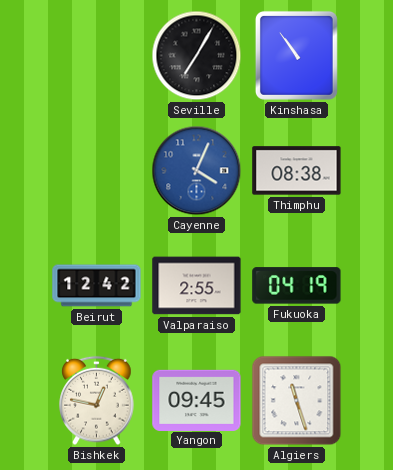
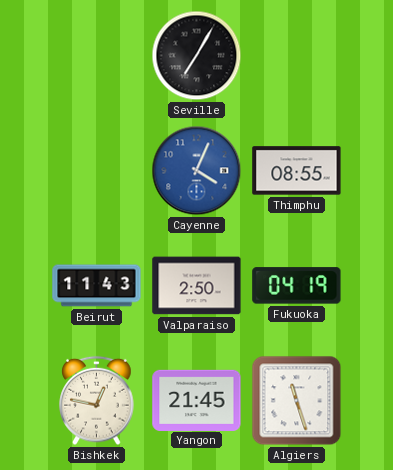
Kinshasa: 10:54 -> none (296, 55)
Thimphu: 08:38 -> 08:55 (297, 171)
Beirut: 12:42 -> 11:43 (97, 286)
Valparaiso: 2:55 -> 2:50 (197, 286)
Yangon: 09:45 -> 21:45 (197, 400)
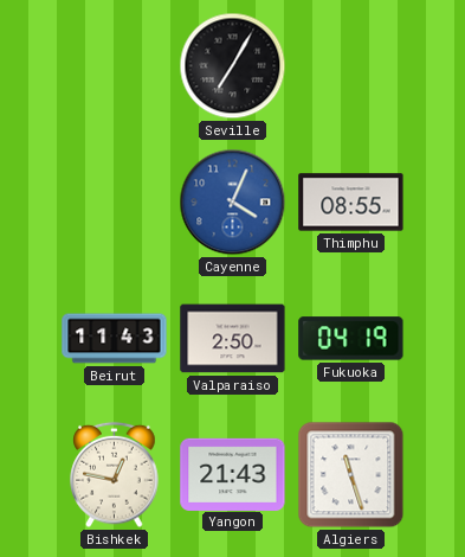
Yangon: 21:45 -> 21:43 (233, 474)
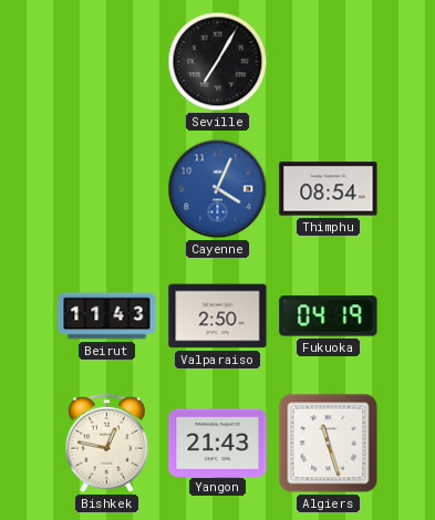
Thimphu: 08:55 -> 08:54 (329, 189)
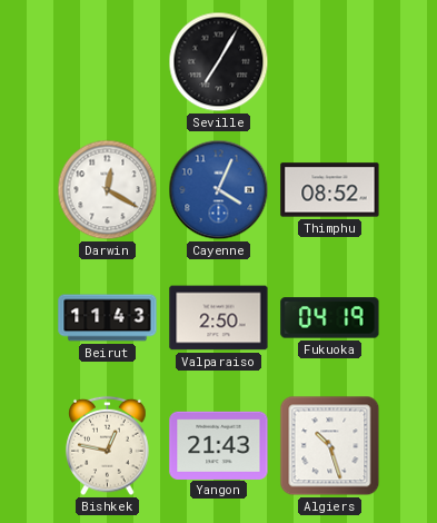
Darwin: none -> 12:20 (108, 190)
Thimphu: 08:54 -> 08:52 (330, 190)
Algiers: 11:27 -> 10:27 (330, 446)
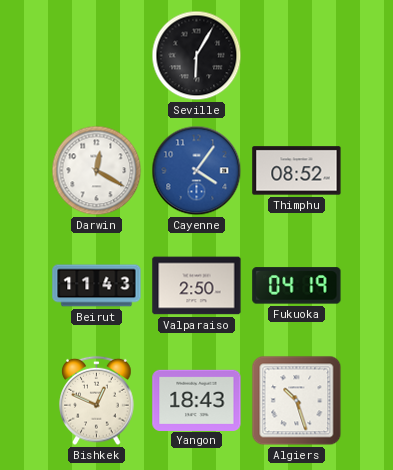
Seville: 7:05 -> 6:05 (197, 56)
Cayenne: 4:04 -> 4:06 (197, 171)
Bishkek: 12:47 -> 12:49 (97, 401)
Yangon: 21:43 -> 18:43 (197, 400)
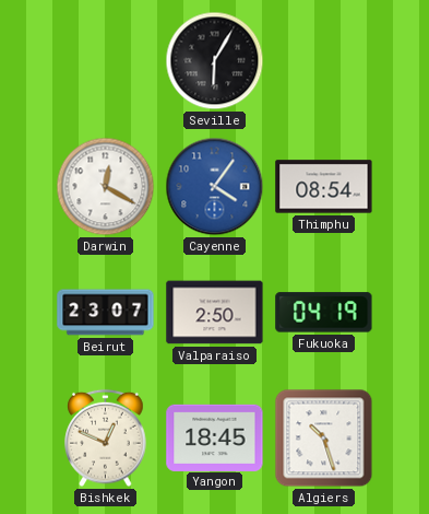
Thimphu: 08:52 -> 08:54 (324, 187)
Beirut: 11:43 -> 23:07 (106, 313)
Yangon: 18:43 -> 18:45 (215, 437)
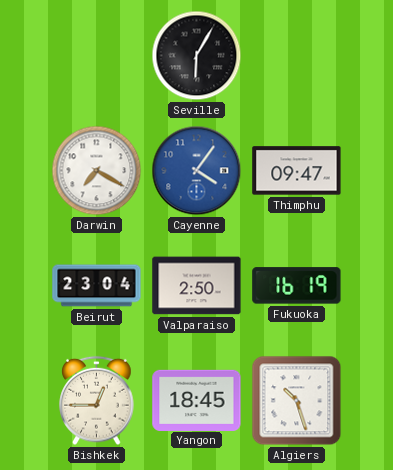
Darwin: 12:20 -> 7:20 (97, 171)
Thimphu: 08:54 -> 09:47 (297, 171)
Beirut: 23:07 -> 23:04 (97, 286)
Fukuoka: 04:19 -> 16:19 (297, 286)
Bishkek: 12:49 -> 12:45 (97, 401)
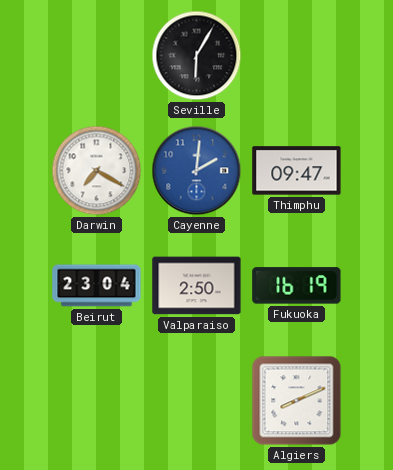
Cayenne: 4:06 -> 2:01 (197, 171)
Bishkek: 12:45 -> none (97, 401)
Yangon: 18:45 -> none (197, 400)
Algiers: 10:27 -> 8:11 (297, 401)
